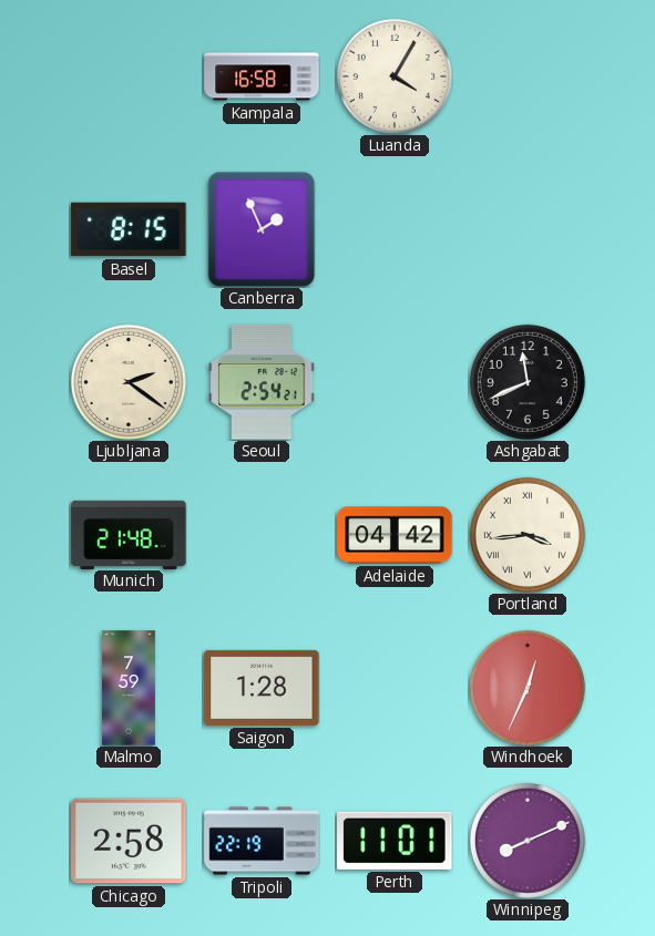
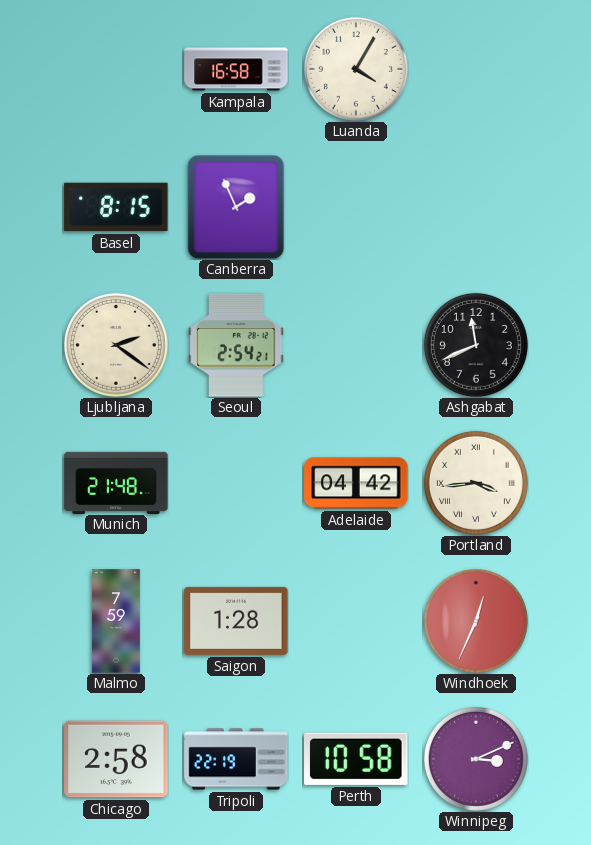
Perth: 11:01 -> 10:58 (356, 759)
Winnipeg: 8:11 -> 3:11 (476, 759)
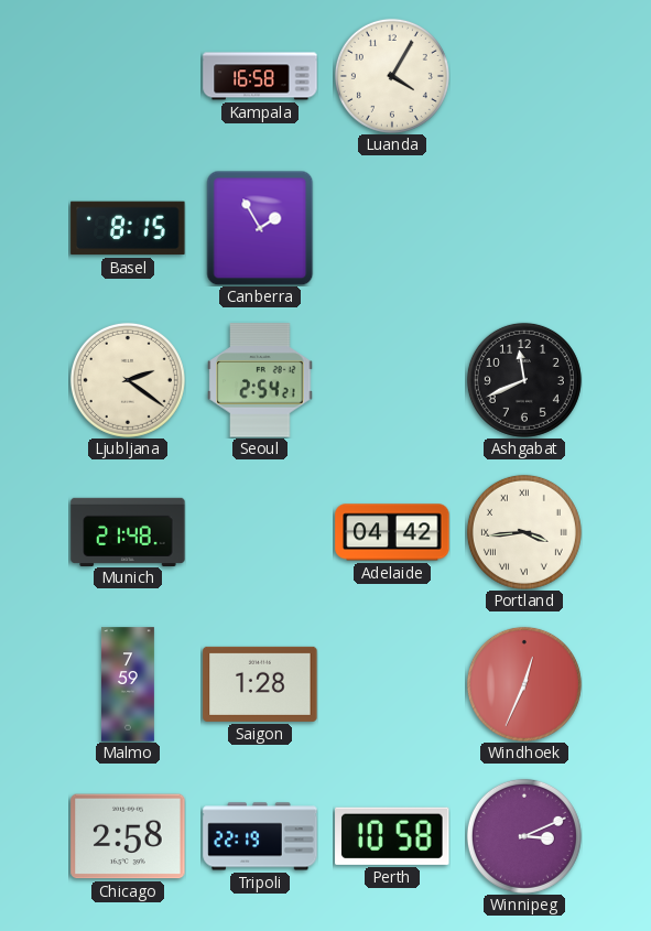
Canberra: 1:56 -> 1:55 (260, 228)
